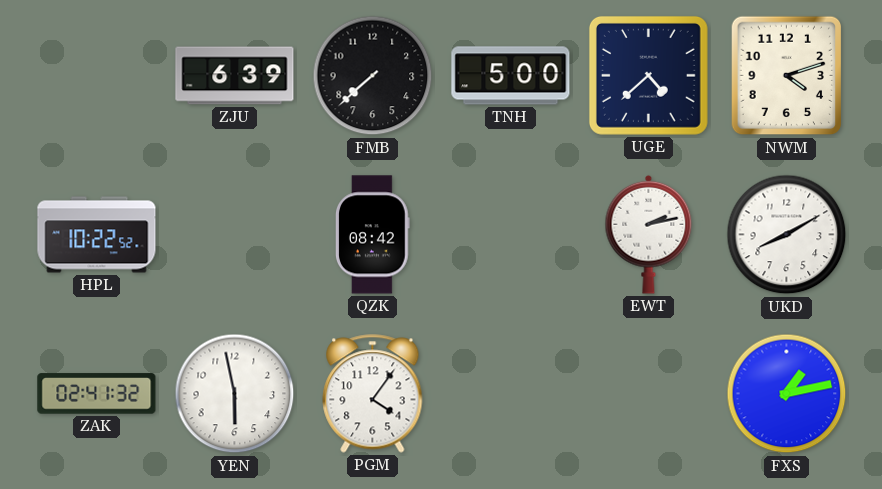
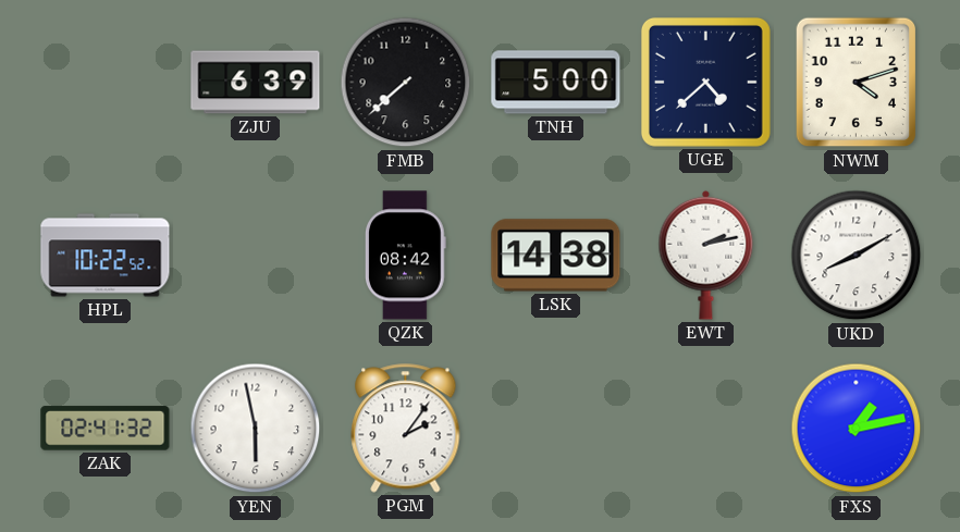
LSK: none -> 14:38 (556, 256)
PGM: 4:06 -> 2:06 (406, 429)
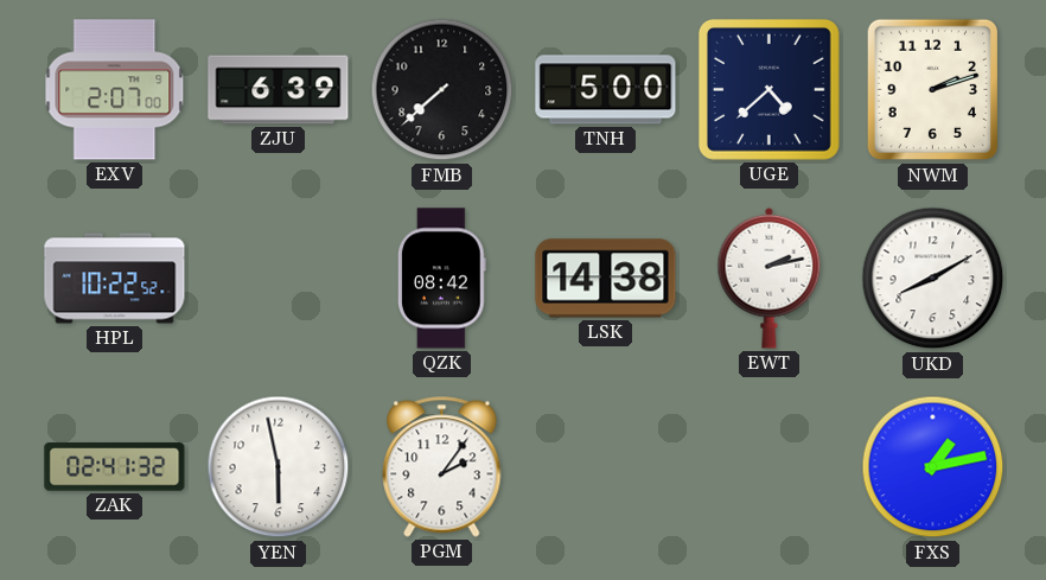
EXV: none -> 2:07 (115, 90)
NWM: 4:12 -> 2:12 (933, 90)
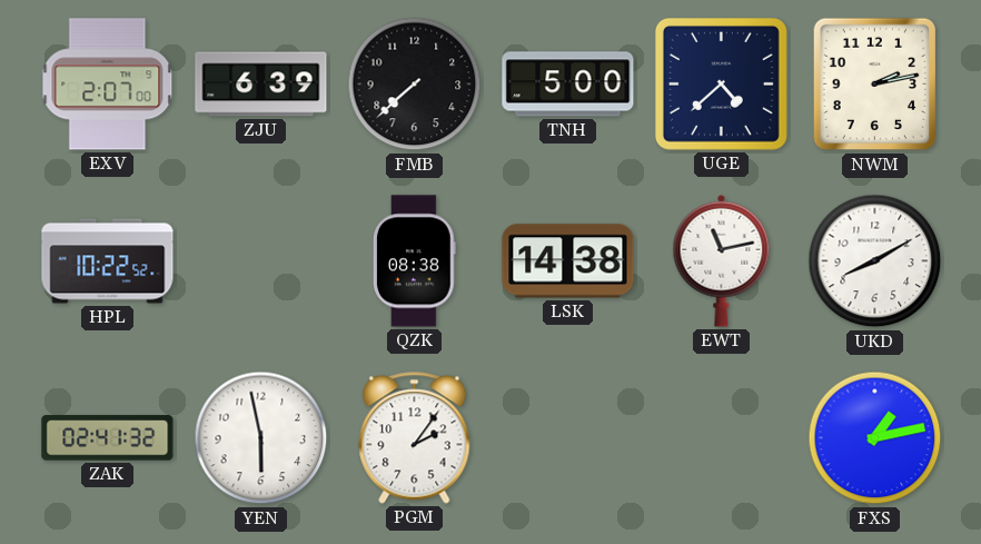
NWM: 2:12 -> 2:13 (875, 85)
QZK: 08:42 -> 08:38 (415, 261)
EWT: 2:13 -> 11:13 (722, 260)
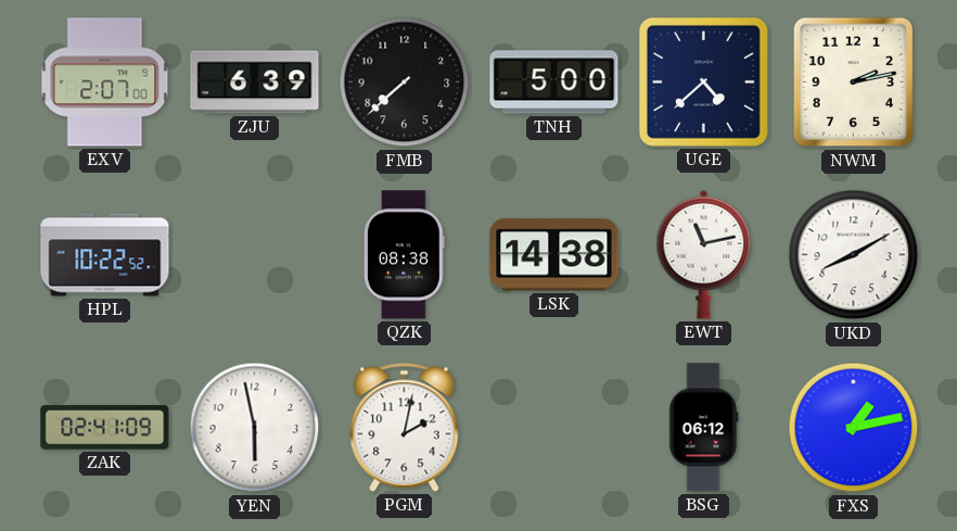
ZAK: 02:41:32 -> 02:41:09 (105, 428)
PGM: 2:06 -> 2:02 (405, 428)
BSG: none -> 06:12 (704, 428)
